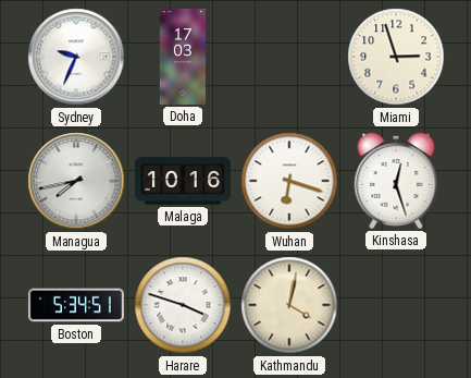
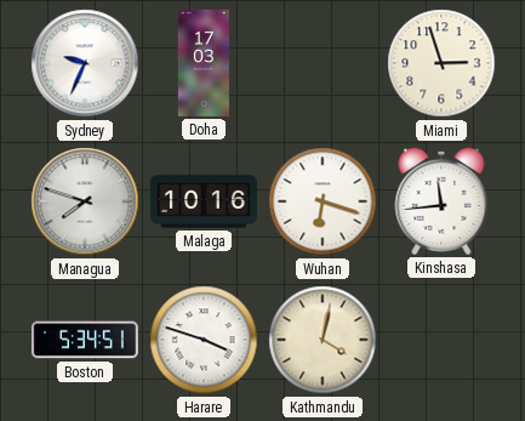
Managua: 7:43 -> 7:48 (85, 201)
Kinshasa: 12:27 -> 11:44 (441, 201)
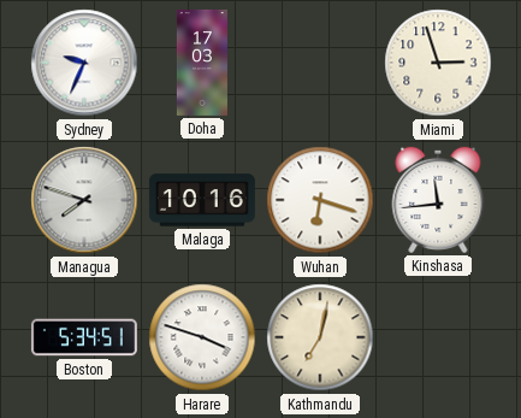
Kathmandu: 4:02 -> 7:02 (320, 337)
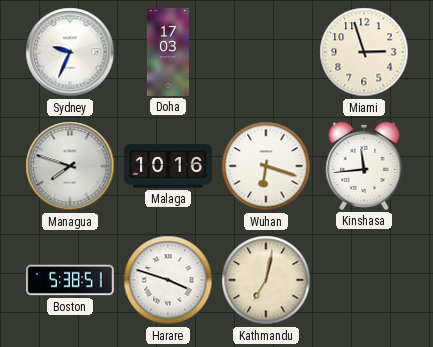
Boston: 5:34 -> 5:38 (70, 280)
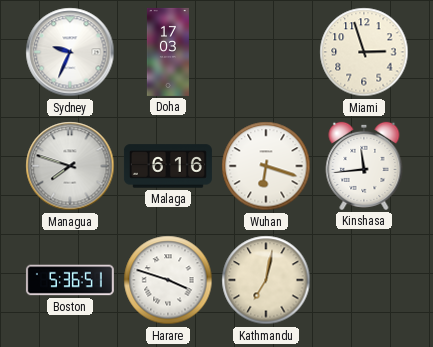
Malaga: 10:16 -> 6:16 (168, 166)
Boston: 5:38 -> 5:36 (70, 280)
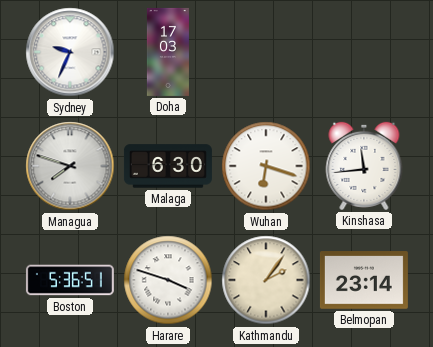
Miami: 2:57 -> none (364, 52)
Malaga: 6:16 -> 6:30 (168, 166)
Kathmandu: 7:02 -> 2:06 (266, 280)
Belmopan: none -> 23:14 (364, 280)
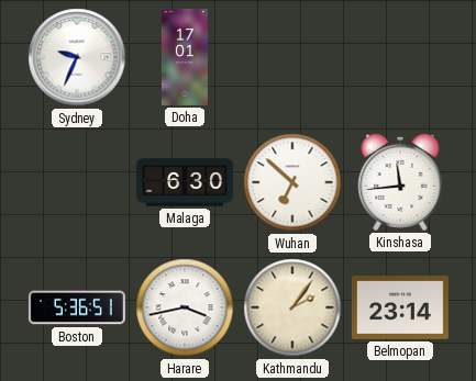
Doha: 17:03 -> 17:01 (185, 57)
Managua: 7:48 -> none (70, 166)
Wuhan: 6:18 -> 6:52 (292, 182)
Harare: 3:48 -> 3:43 (185, 307)
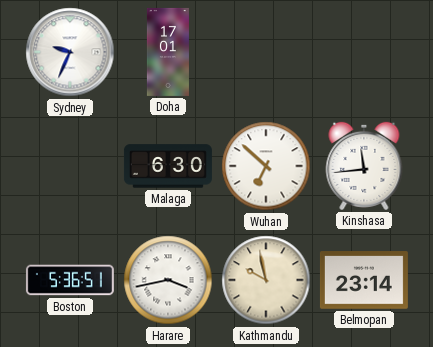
Kathmandu: 2:06 -> 9:58 (266, 280)
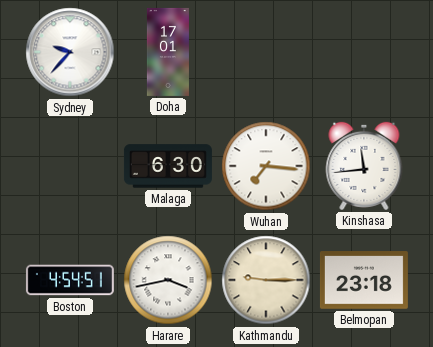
Sydney: 9:34 -> 9:37 (70, 52)
Wuhan: 6:52 -> 7:16 (266, 166)
Boston: 5:36 -> 4:54 (70, 280)
Kathmandu: 9:58 -> 9:15 (266, 280)
Belmopan: 23:14 -> 23:18 (364, 280)
